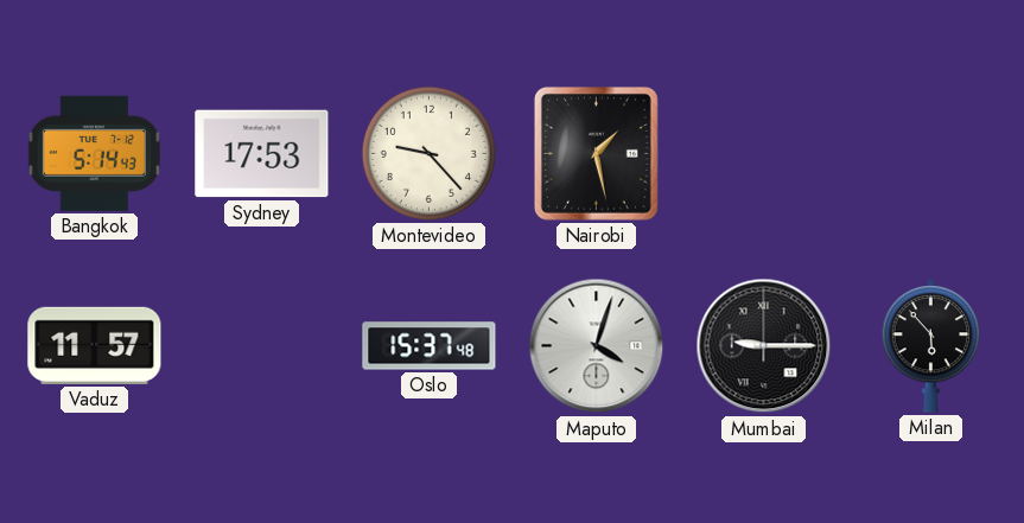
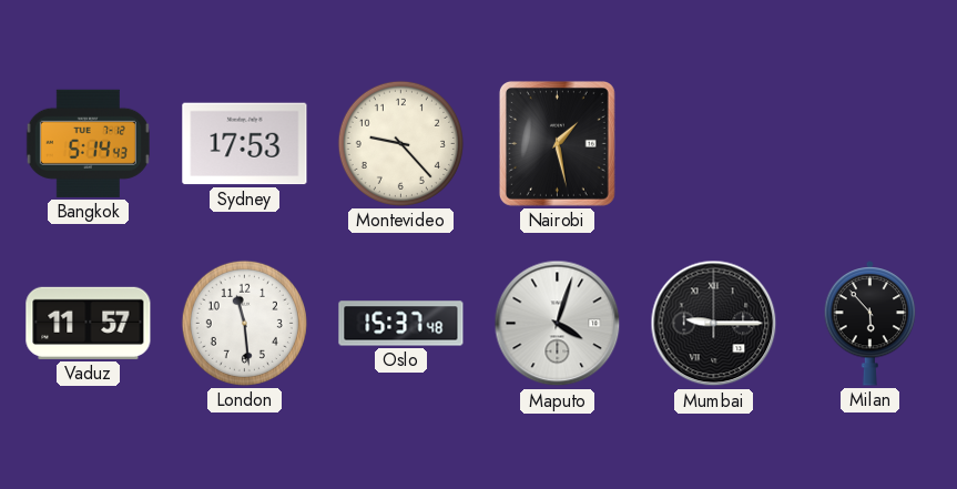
London: none -> 11:29 (244, 323)
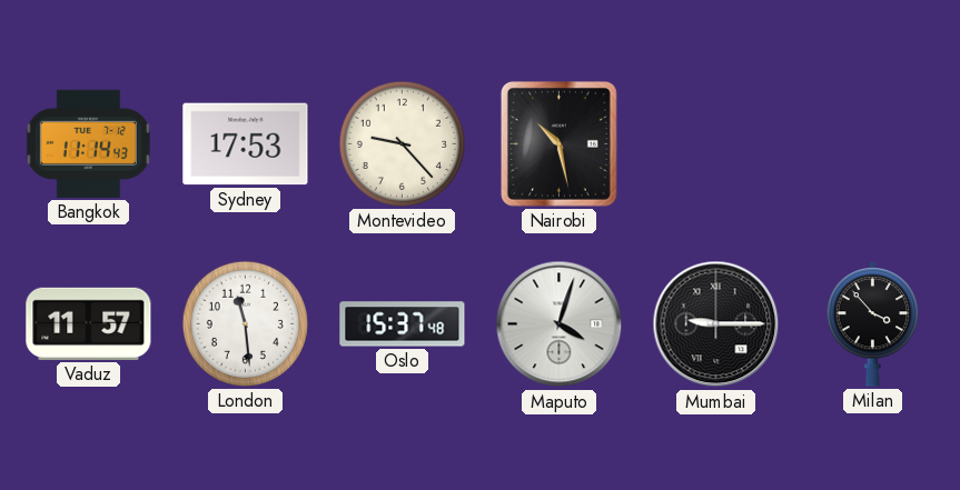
Bangkok: 5:14 -> 11:14 (88, 143)
Nairobi: 1:28 -> 10:28 (558, 143)
Milan: 5:53 -> 3:53 (873, 323)
